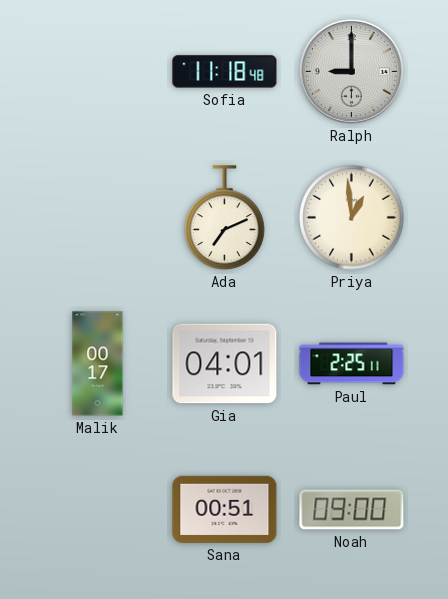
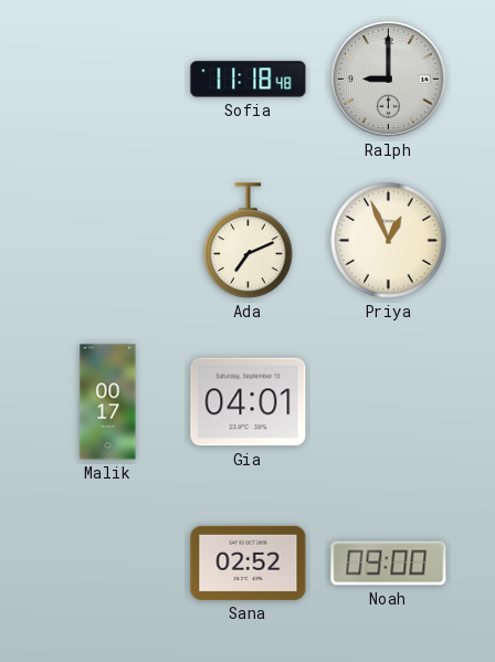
Priya: 12:59 -> 12:56 (389, 241)
Paul: 2:25 -> none (352, 364)
Sana: 00:51 -> 02:52 (249, 563)
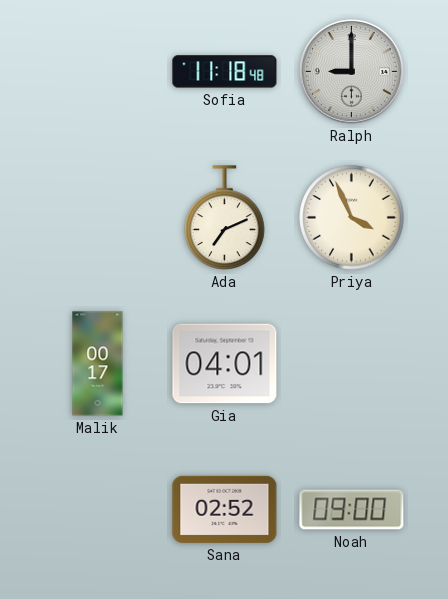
Priya: 12:56 -> 3:56 (352, 218)
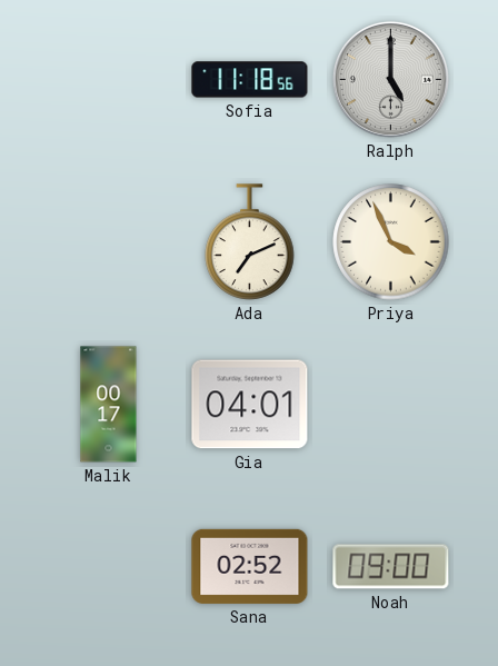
Sofia: 11:18:48 -> 11:18:56 (250, 80)
Ralph: 9:00 -> 5:00 (390, 79)
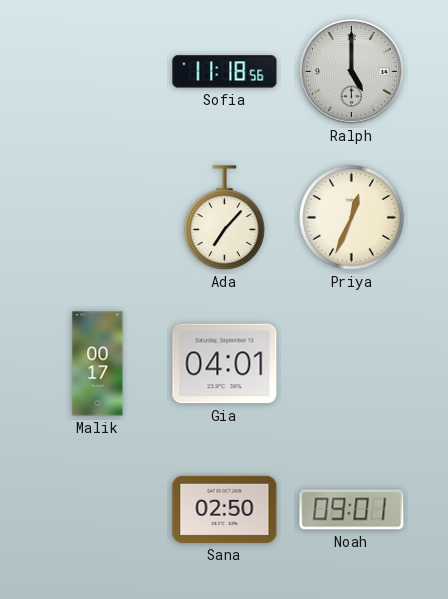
Ada: 7:11 -> 7:07 (225, 218)
Priya: 3:56 -> 12:34 (352, 218)
Sana: 02:52 -> 02:50 (225, 509)
Noah: 09:00 -> 09:01 (352, 510)
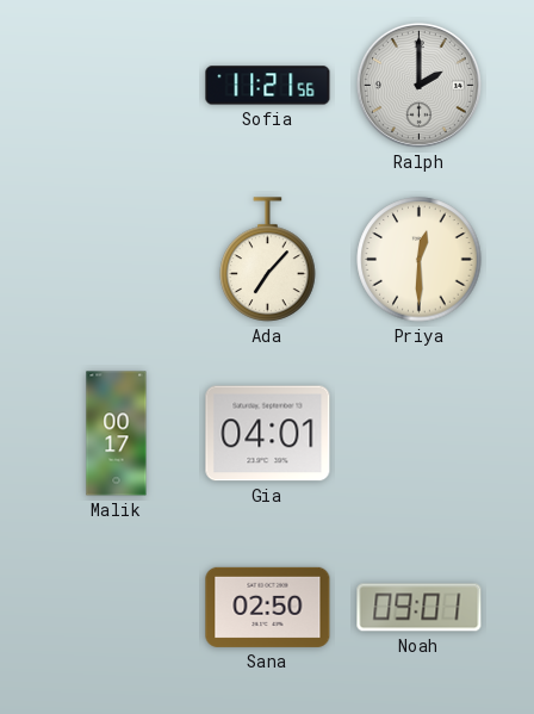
Sofia: 11:18 -> 11:21 (268, 86)
Ralph: 5:00 -> 2:00 (418, 85)
Priya: 12:34 -> 12:30 (420, 260)
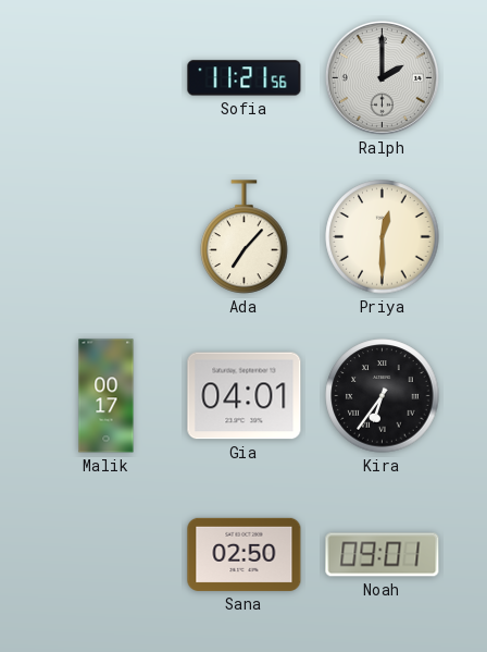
Kira: none -> 6:36 (383, 396)
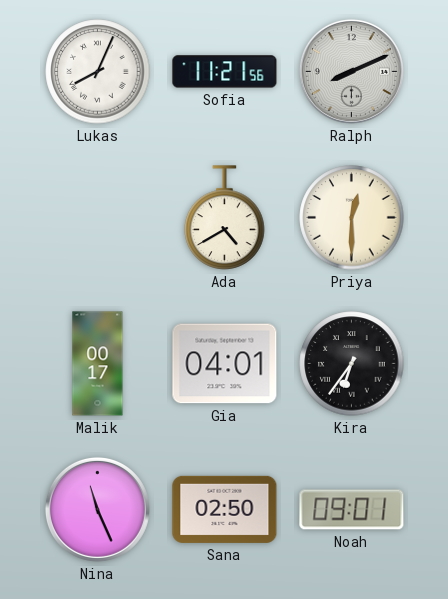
Lukas: none -> 8:04 (98, 72)
Ralph: 2:00 -> 8:11 (351, 71)
Ada: 7:07 -> 4:40 (225, 218)
Nina: none -> 11:26 (97, 509)
